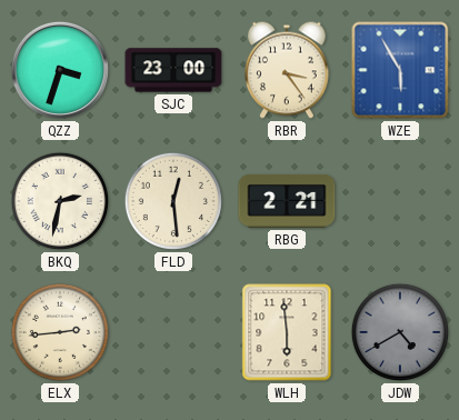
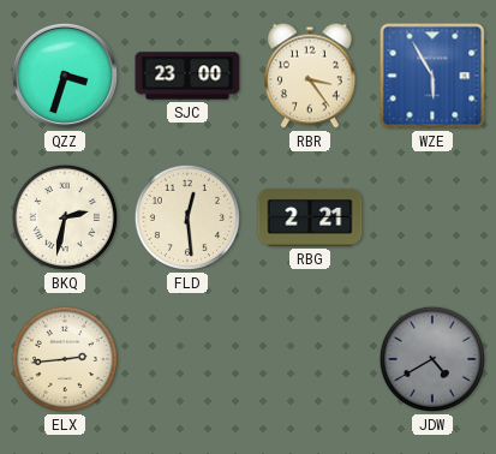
WLH: 5:59 -> none (287, 332)
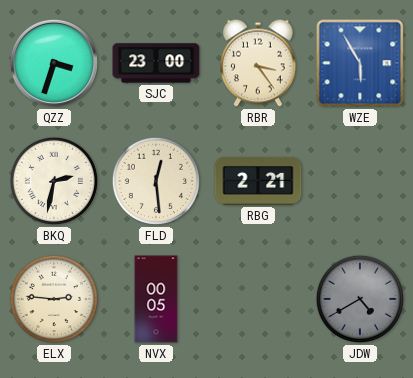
ELX: 2:44 -> 2:46 (54, 299)
NVX: none -> 00:05 (156, 299)
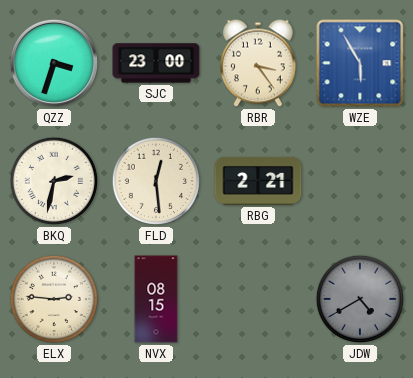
NVX: 00:05 -> 08:15 (156, 299)
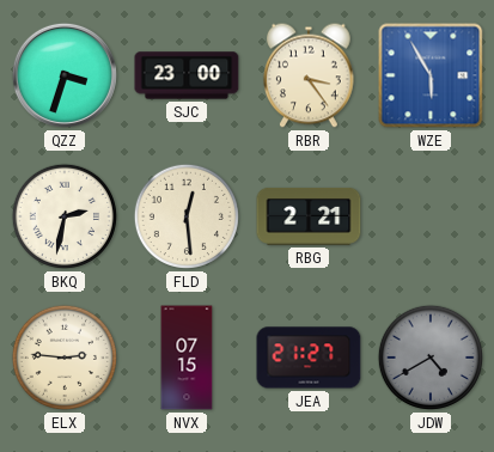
NVX: 08:15 -> 07:15 (187, 358)
JEA: none -> 21:27 (309, 358)
